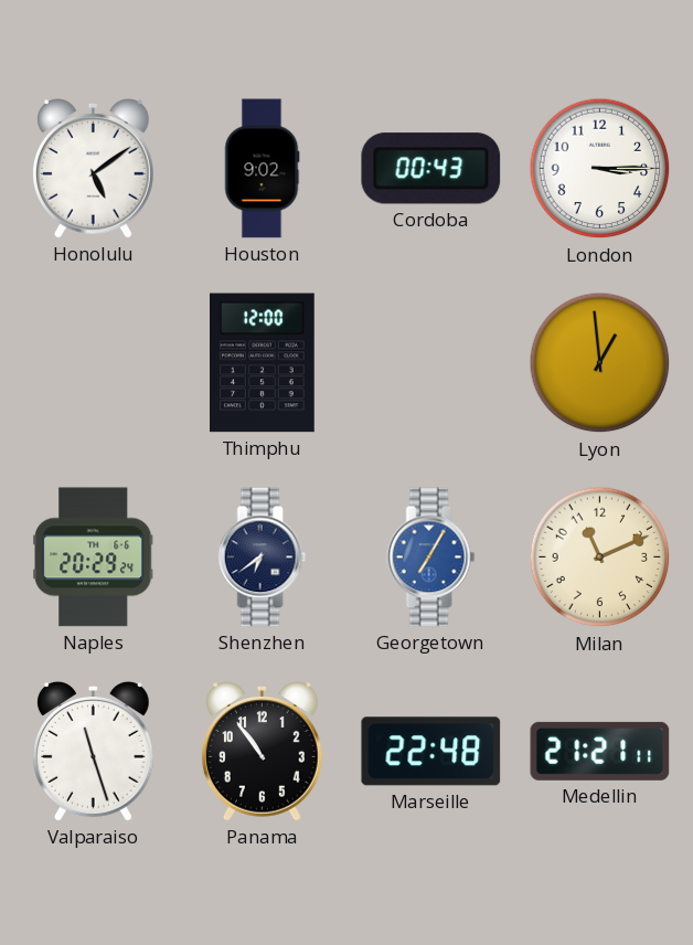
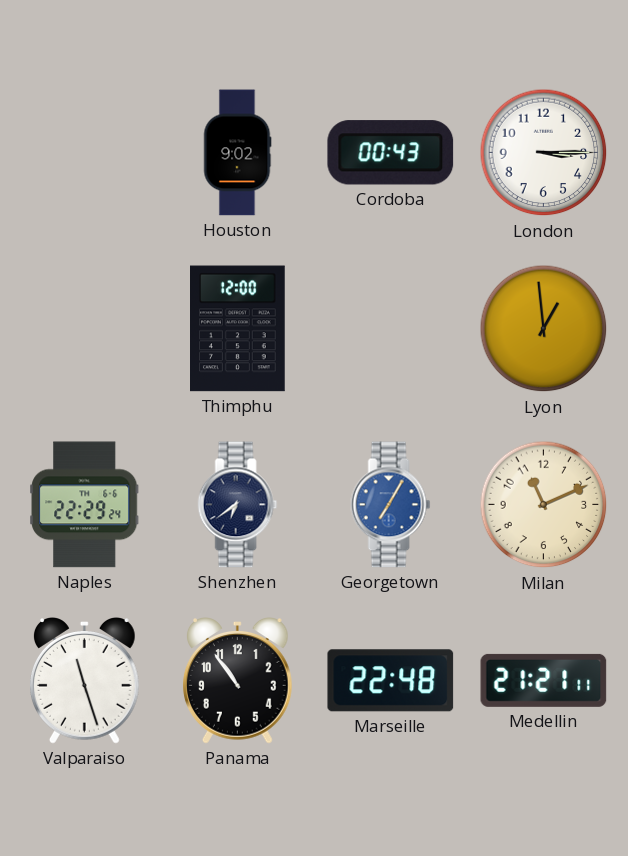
Honolulu: 5:09 -> none (94, 169)
Naples: 20:29 -> 22:29 (85, 505)
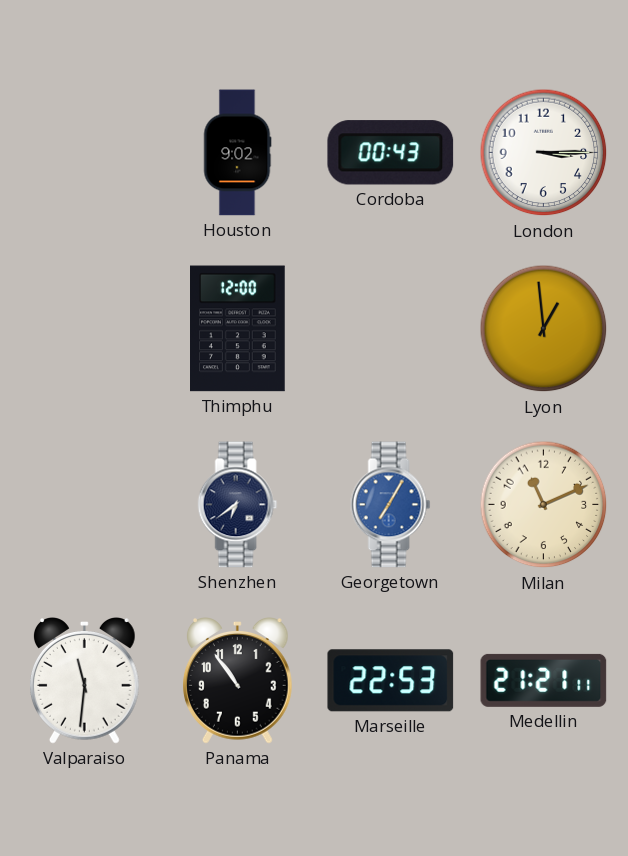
Naples: 22:29 -> none (85, 505)
Valparaiso: 11:27 -> 11:31 (85, 681)
Marseille: 22:48 -> 22:53 (391, 681)
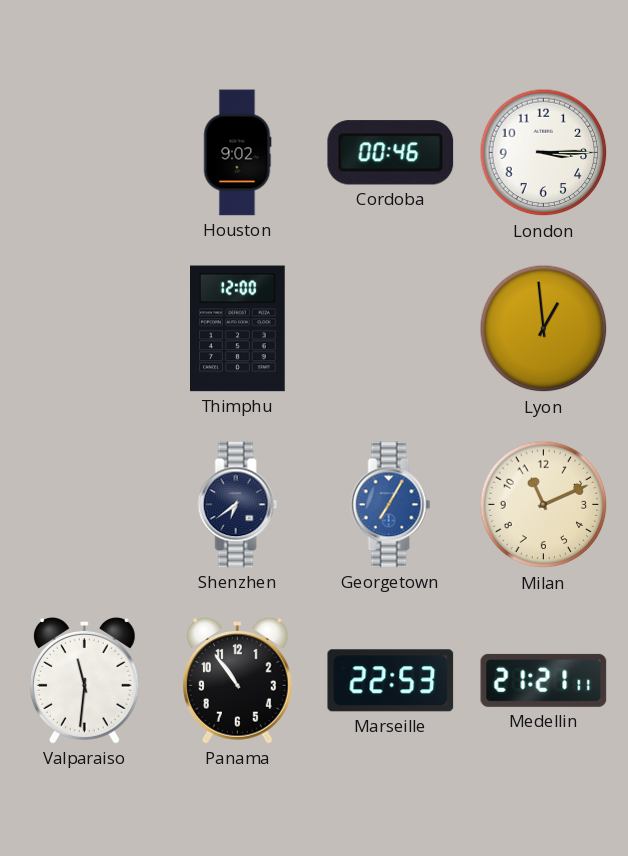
Cordoba: 00:43 -> 00:46 (391, 153)
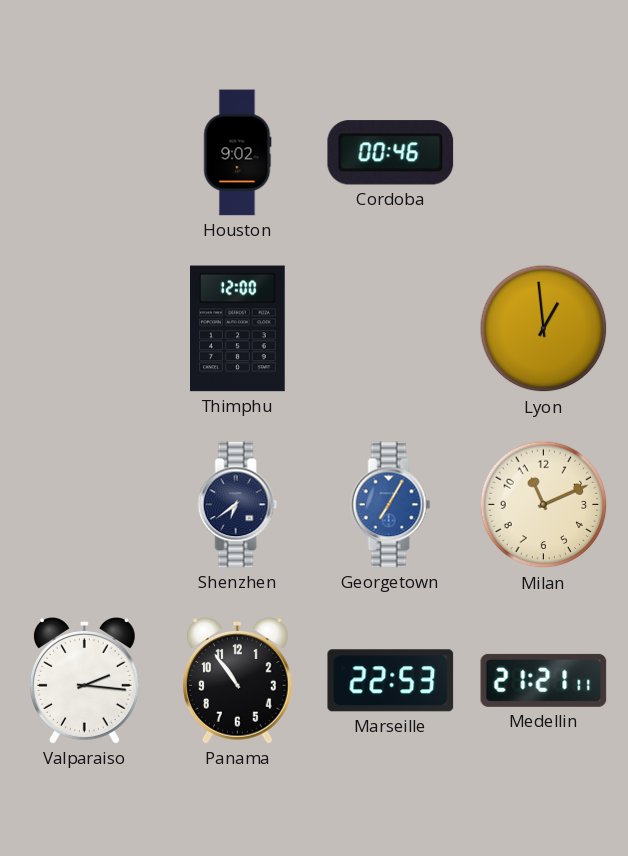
London: 3:15 -> none (544, 153)
Valparaiso: 11:31 -> 2:16 (85, 681)
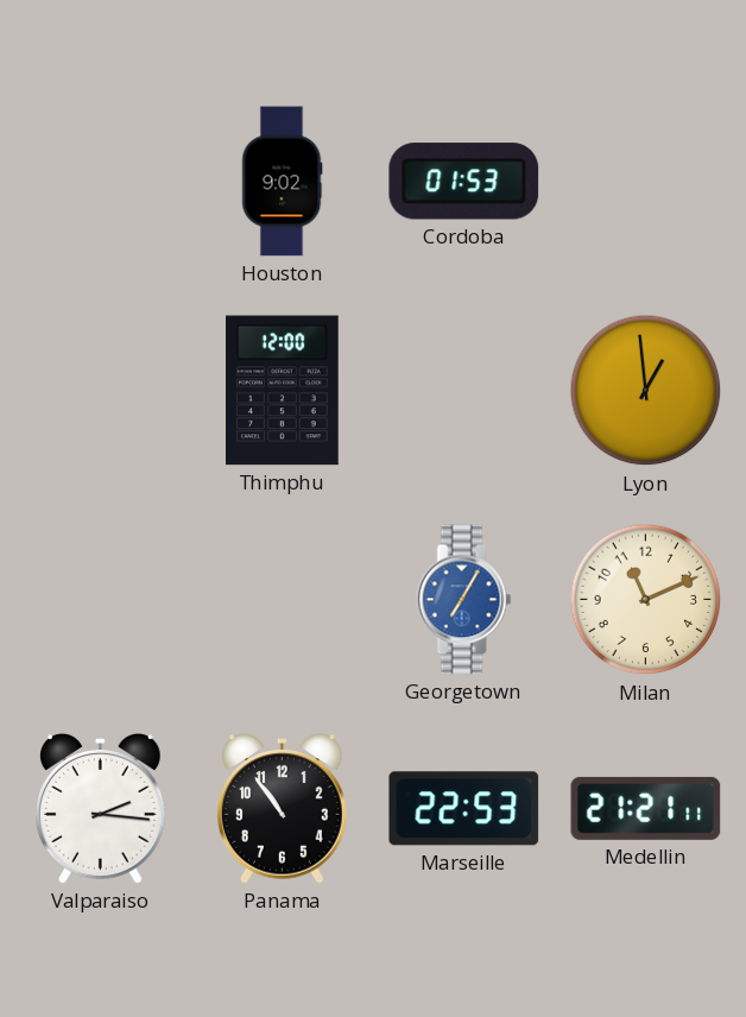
Cordoba: 00:46 -> 01:53 (464, 182)
Shenzhen: 6:39 -> none (238, 505)
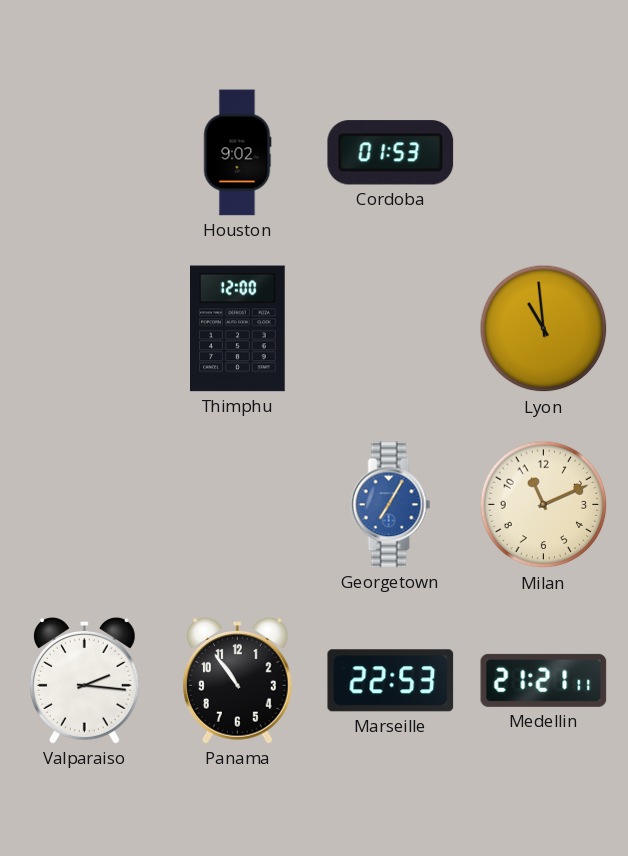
Lyon: 12:59 -> 10:59 (544, 329)
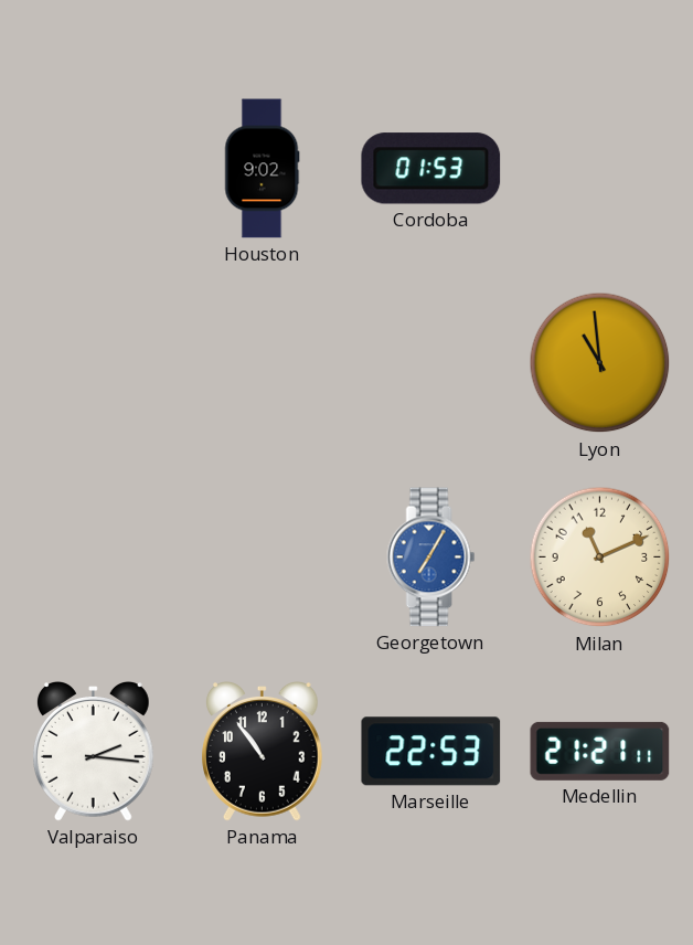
Thimphu: 12:00 -> none (238, 329)
